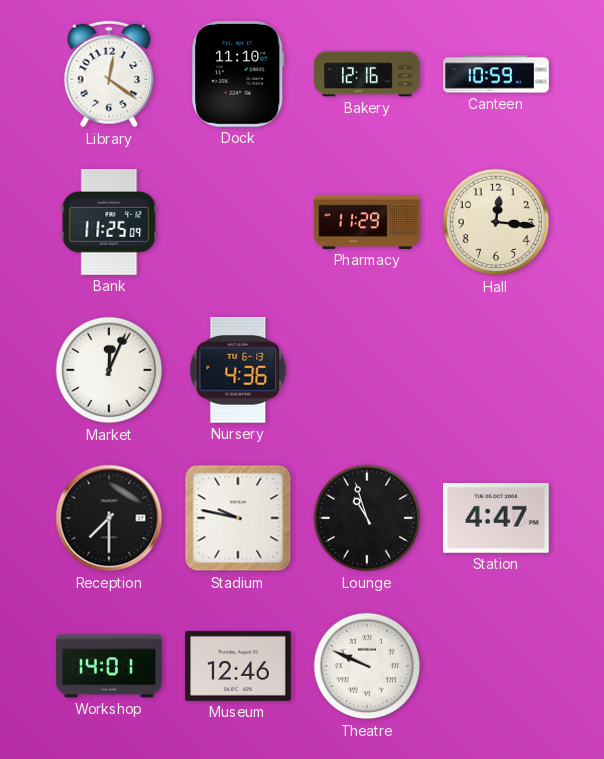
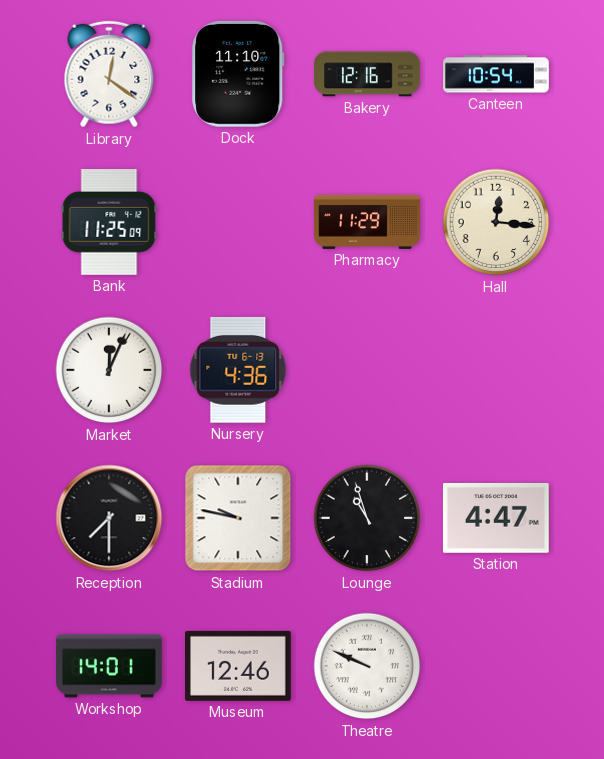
Canteen: 10:59 -> 10:54 (496, 74)
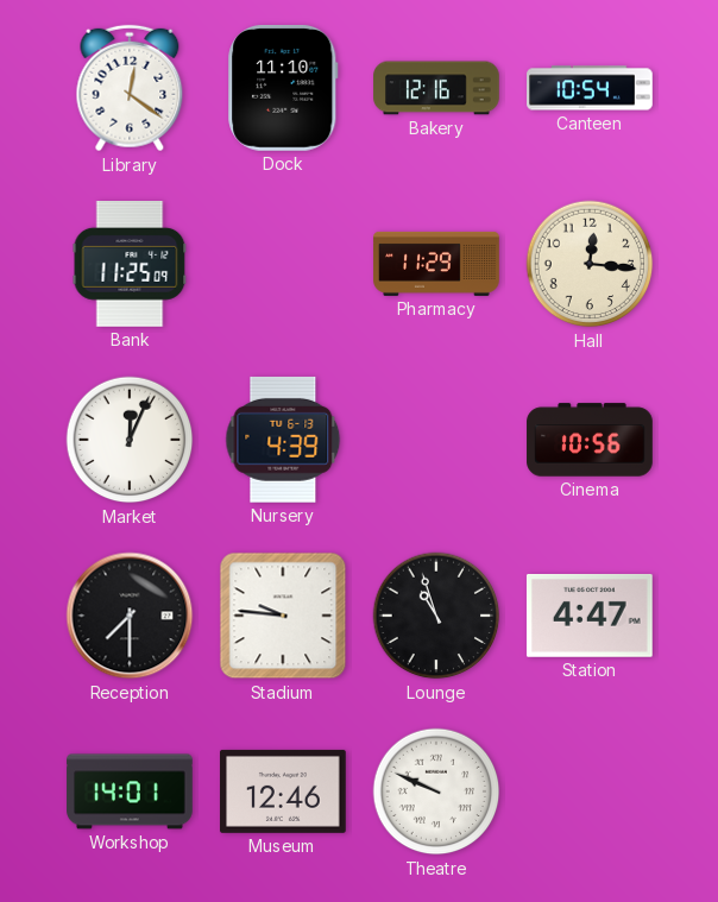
Nursery: 4:36 -> 4:39 (283, 440)
Cinema: none -> 10:56 (590, 440)
Stadium: 9:47 -> 9:46 (283, 616)
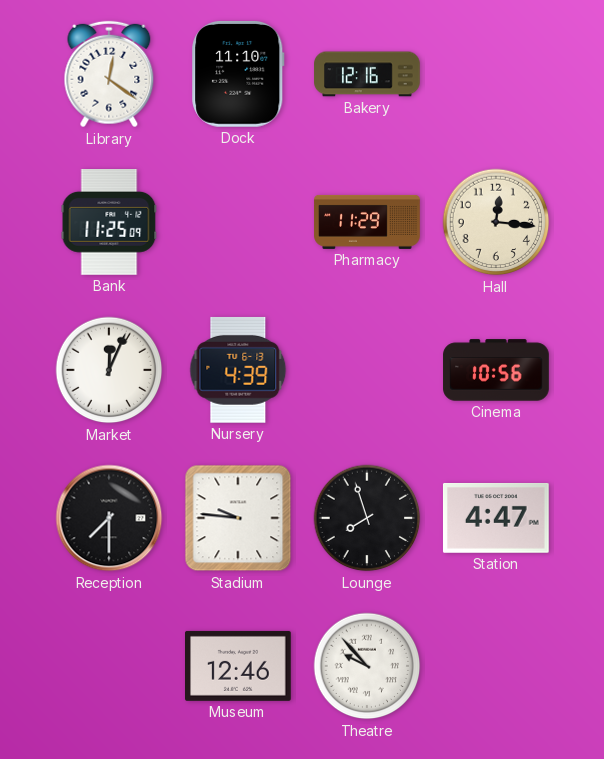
Canteen: 10:54 -> none (590, 88)
Lounge: 10:57 -> 7:57 (367, 518)
Workshop: 14:01 -> none (130, 791)
Theatre: 9:49 -> 9:53 (367, 666)
